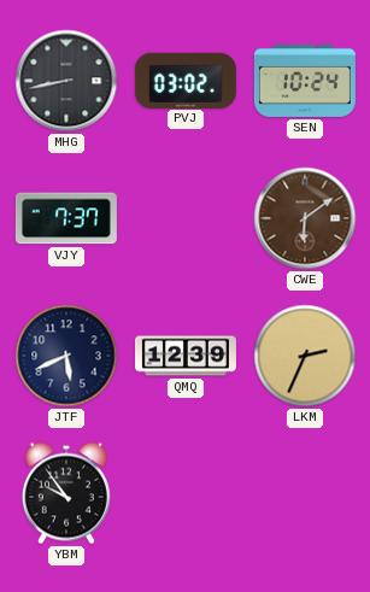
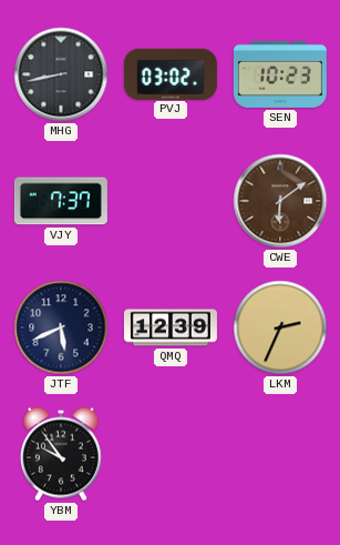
SEN: 10:24 -> 10:23 (280, 74)
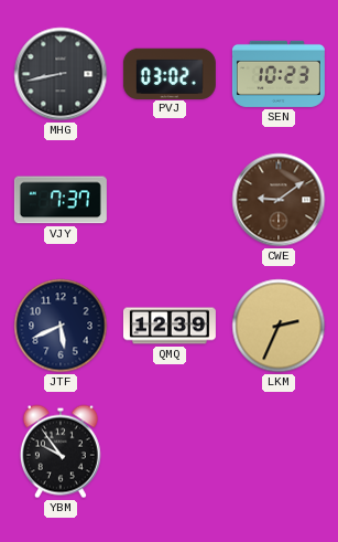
CWE: 6:09 -> 9:09 (279, 200)
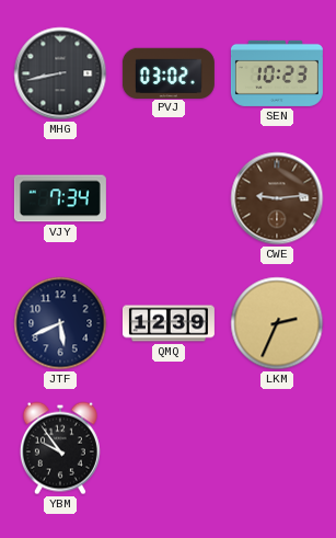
VJY: 7:37 -> 7:34 (60, 198)
CWE: 9:09 -> 9:14 (277, 198)
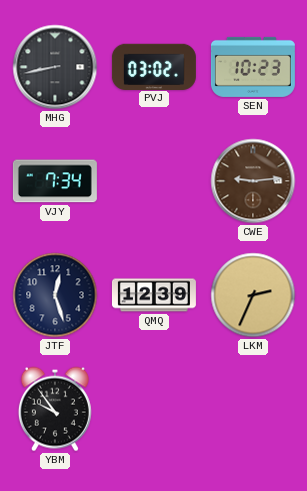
JTF: 5:41 -> 12:27 (55, 295)
